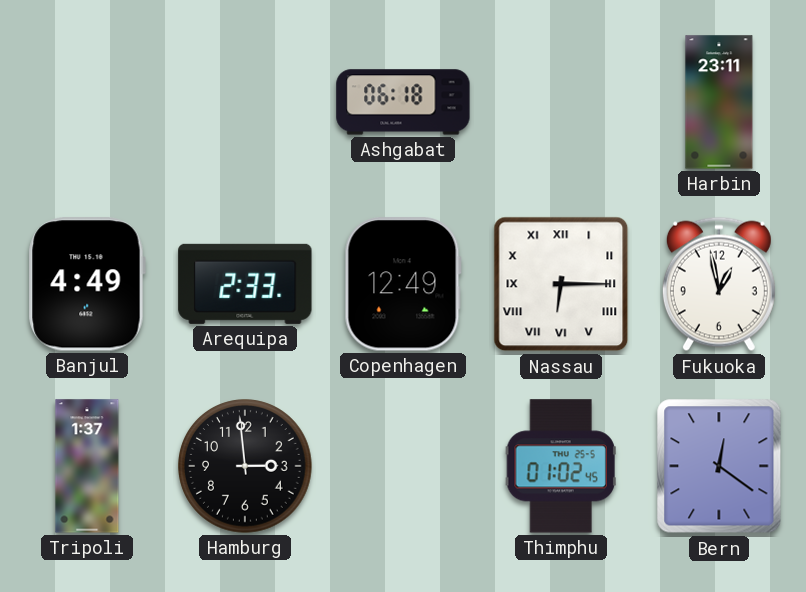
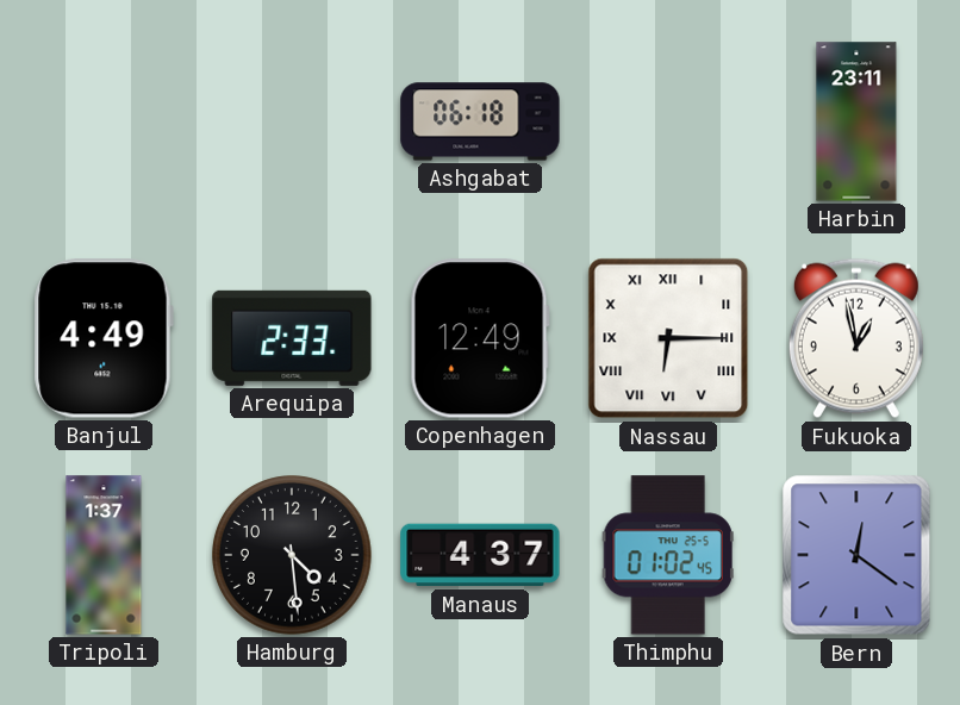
Hamburg: 2:59 -> 4:29 (292, 555)
Manaus: none -> 4:37 (480, 555)
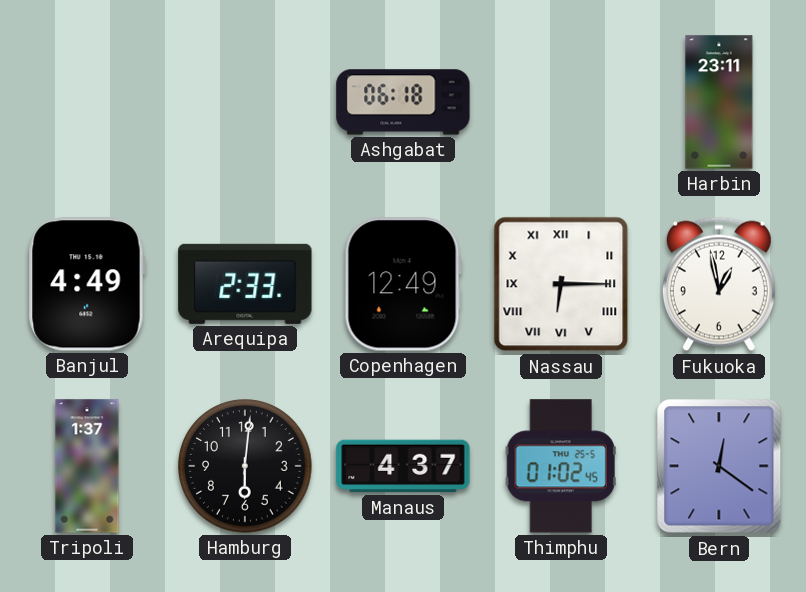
Hamburg: 4:29 -> 6:01 (245, 466)
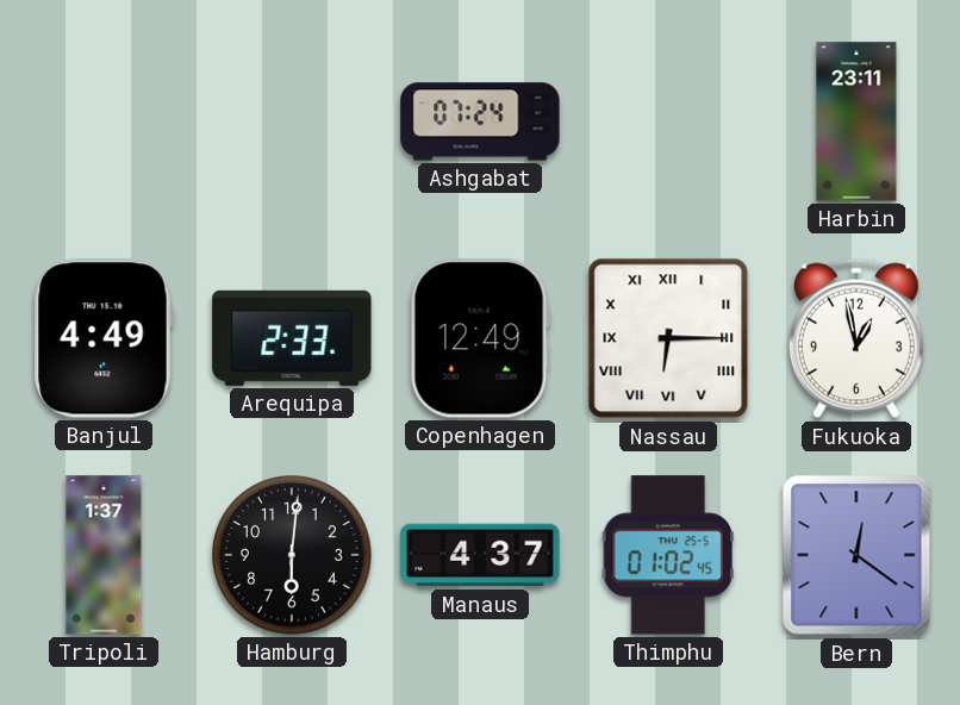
Ashgabat: 06:18 -> 07:24 (480, 121)
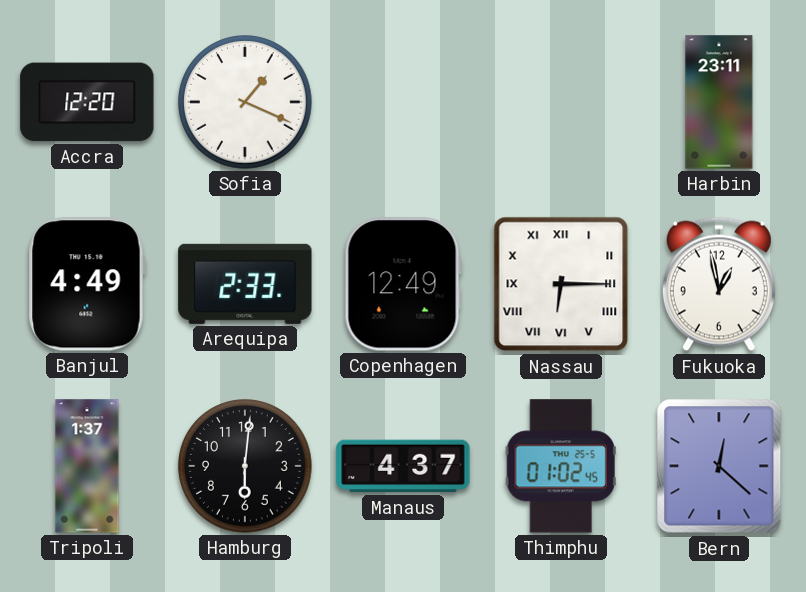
Accra: none -> 12:20 (87, 102)
Sofia: none -> 1:19 (245, 102)
Ashgabat: 07:24 -> none (480, 121)
Bern: 12:21 -> 12:22 (719, 466)
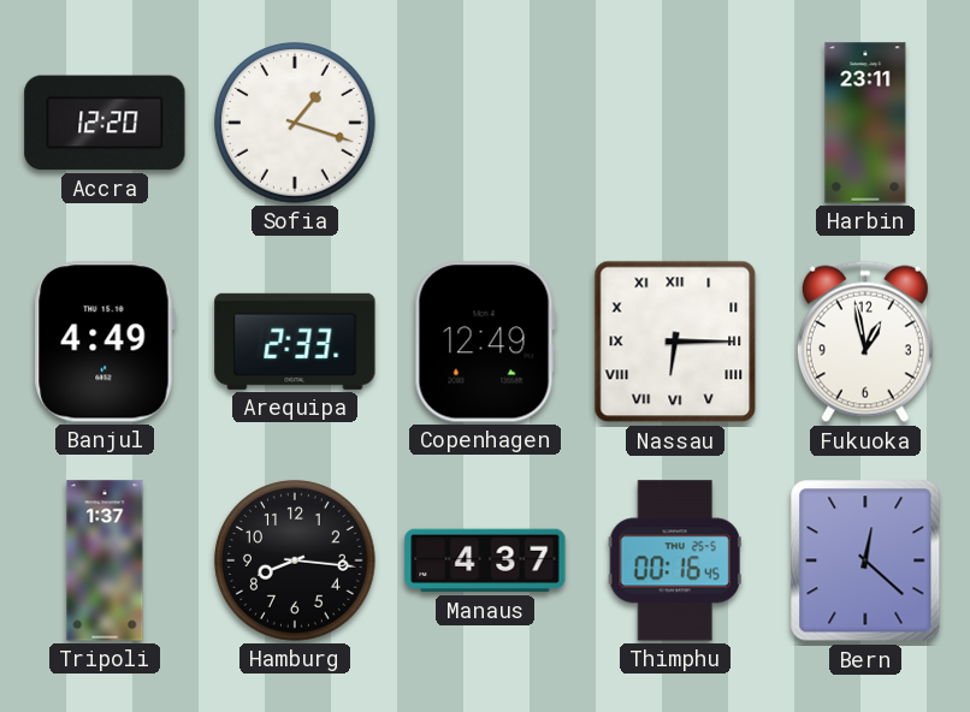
Sofia: 1:19 -> 1:18 (295, 123)
Hamburg: 6:01 -> 8:16 (295, 560)
Thimphu: 01:02 -> 00:16 (675, 560)
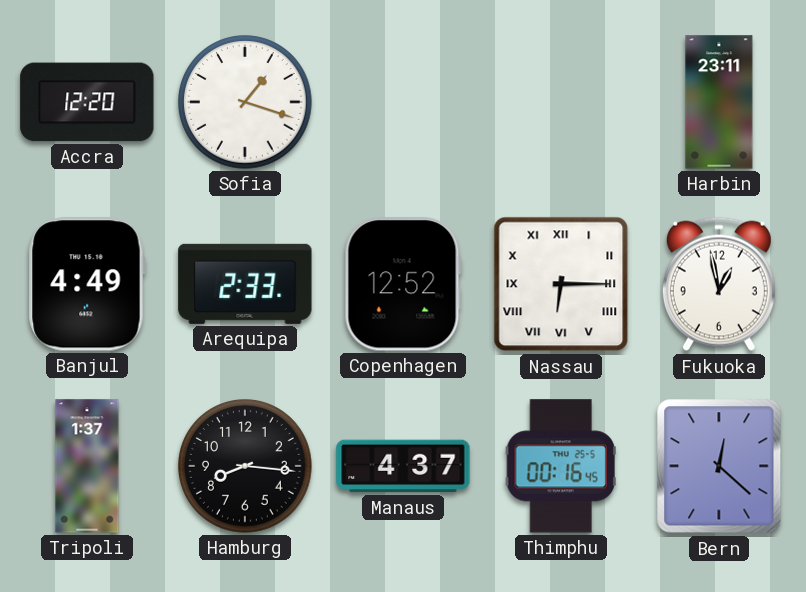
Copenhagen: 12:49 -> 12:52 (403, 284)
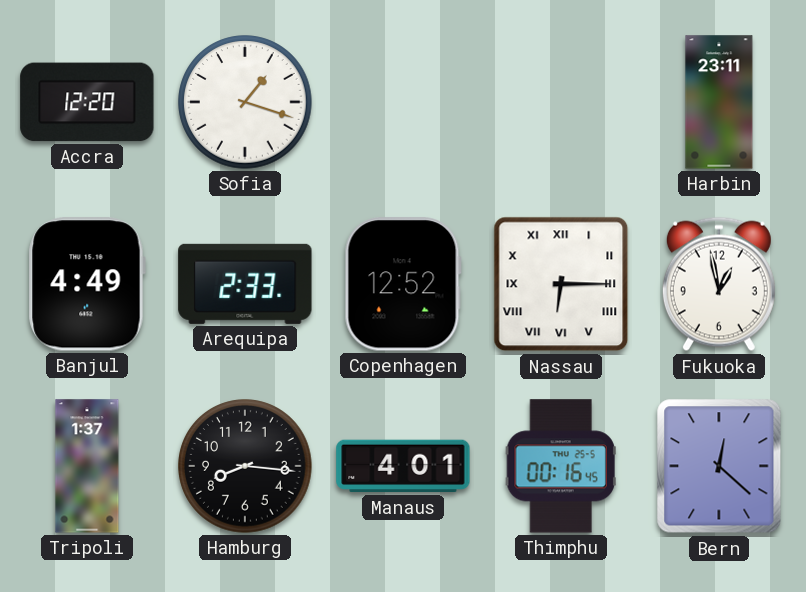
Manaus: 4:37 -> 4:01 (403, 466)
